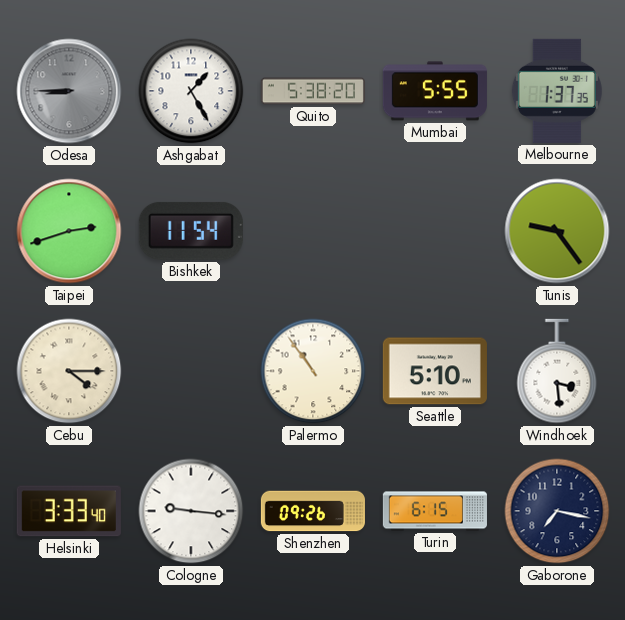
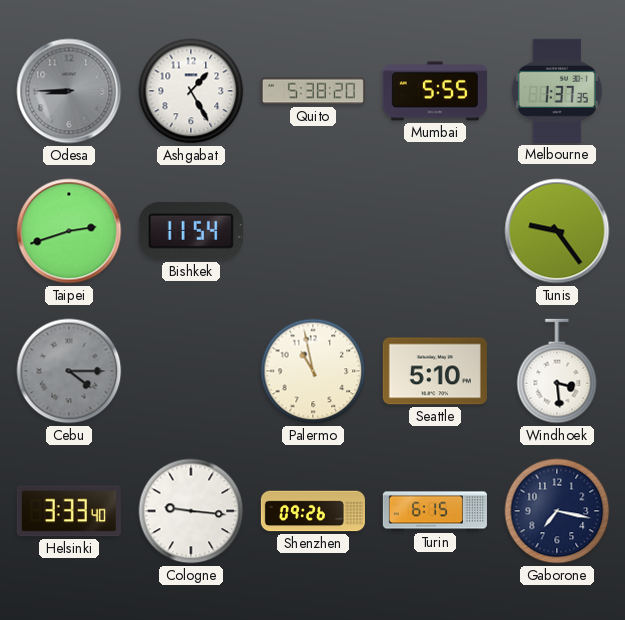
Cebu dial: cream -> grey (69, 371)
Palermo: 10:54 -> 10:58 (313, 371)
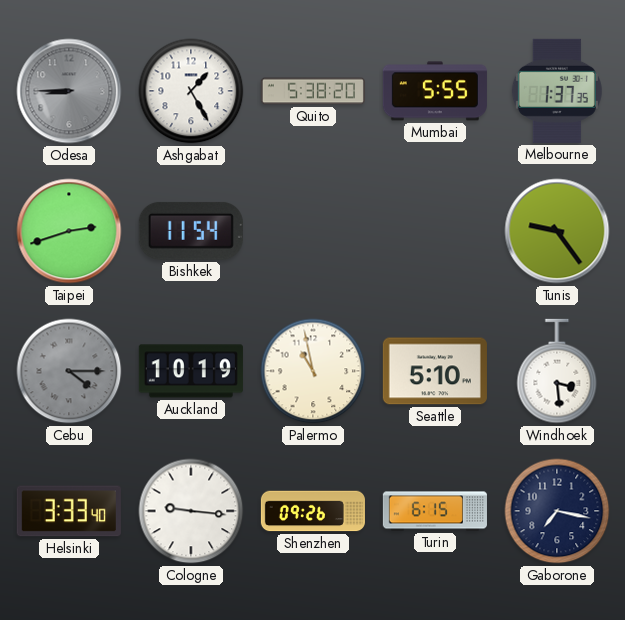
Auckland: none -> 10:19 (191, 371)
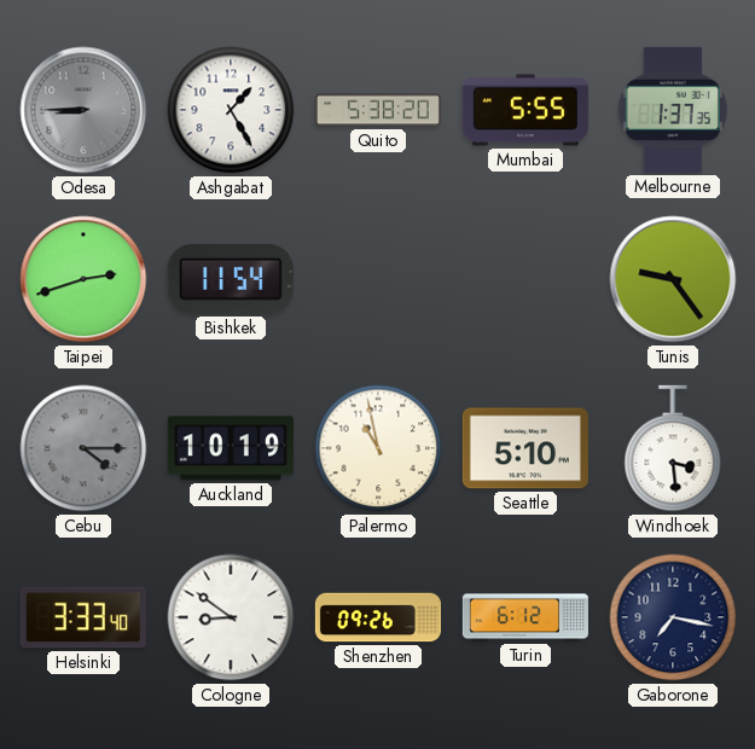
Cologne: 9:16 -> 8:51 (231, 617)
Turin: 6:15 -> 6:12 (525, 617)
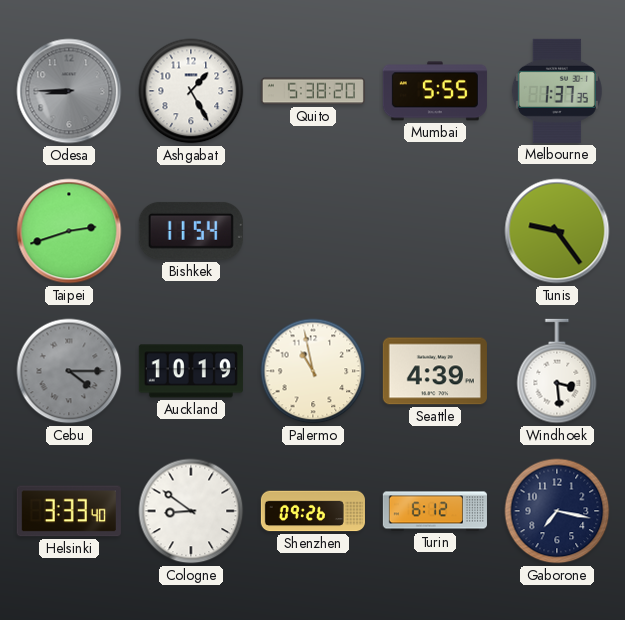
Seattle: 5:10 -> 4:39 (435, 371)
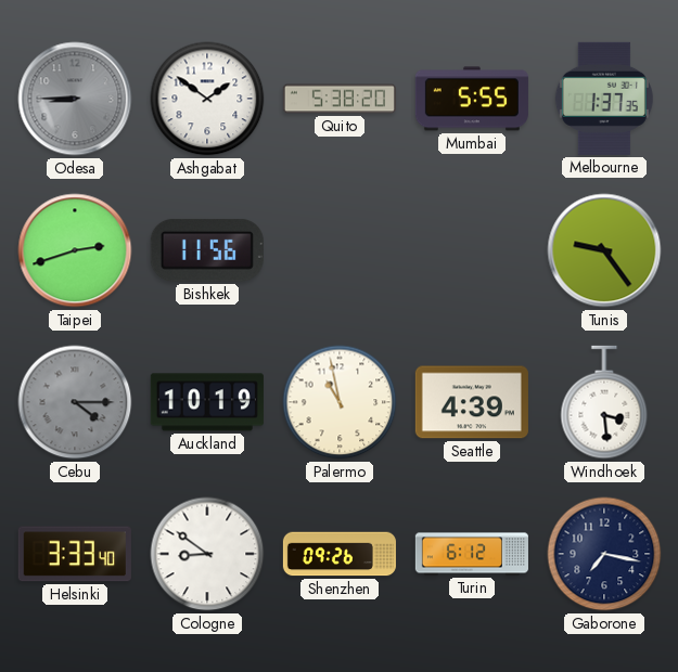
Ashgabat: 1:25 -> 1:51 (207, 99)
Bishkek: 11:54 -> 11:56 (207, 250)
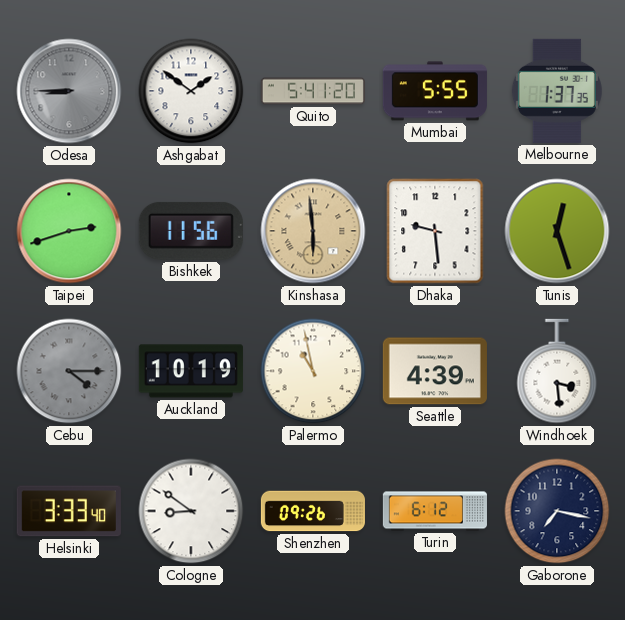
Quito: 5:38 -> 5:41 (313, 91)
Kinshasa: none -> 5:59 (313, 231)
Dhaka: none -> 9:29 (435, 231)
Tunis: 9:24 -> 12:27 (557, 231)
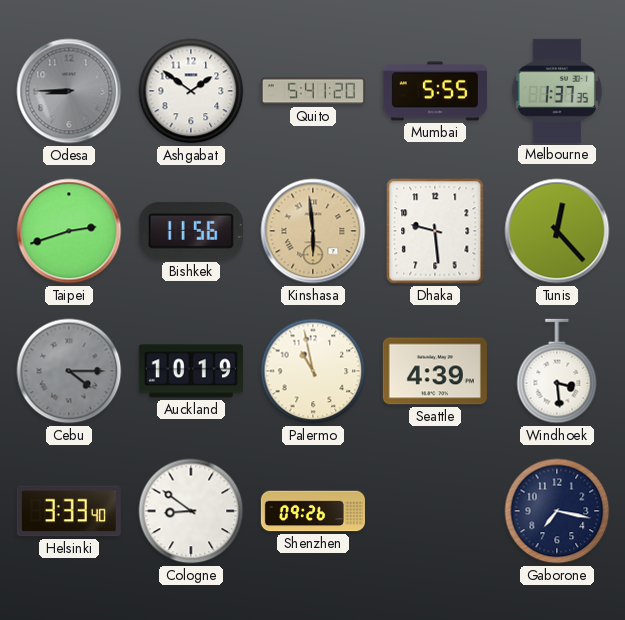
Tunis: 12:27 -> 12:23 (557, 231)
Turin: 6:12 -> none (435, 511)
